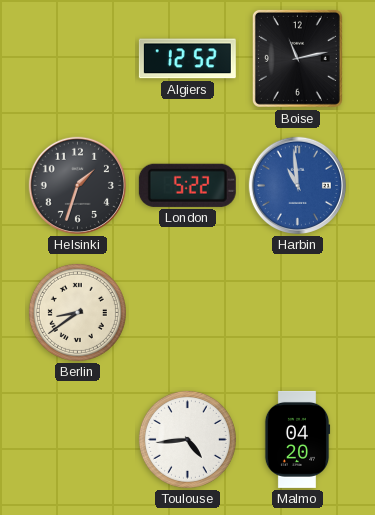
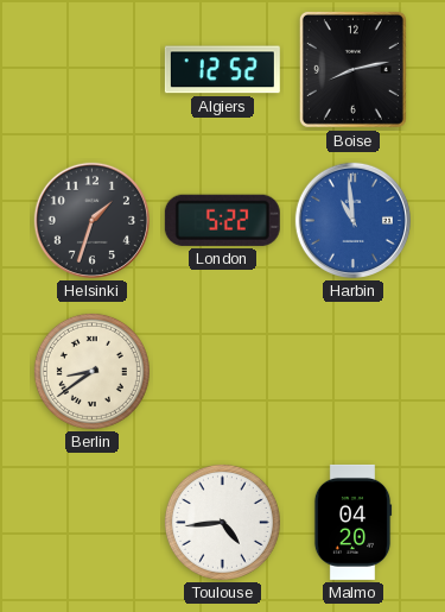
Boise: 11:13 -> 8:13 (352, 69)
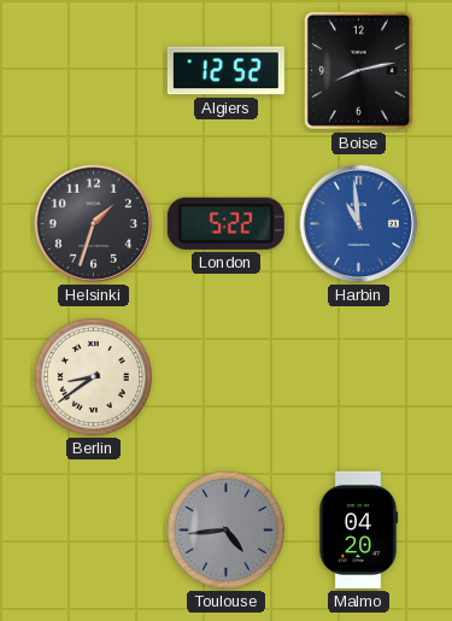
Toulouse dial: white -> grey (225, 529)
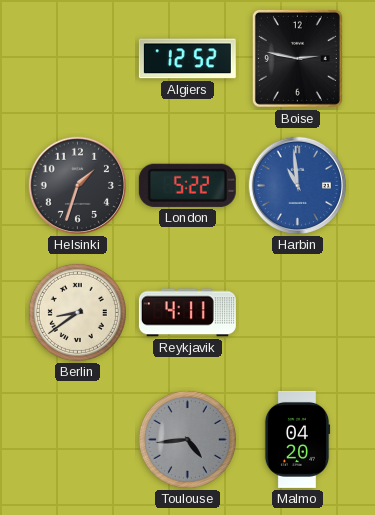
Boise: 8:13 -> 2:47 (297, 58)
Reykjavik: none -> 4:11 (187, 313)
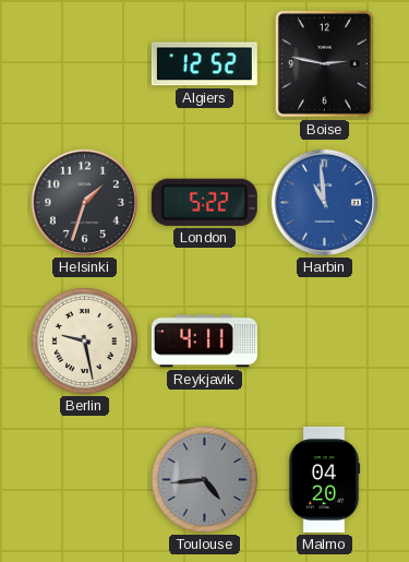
Berlin: 8:39 -> 9:28 (84, 340)
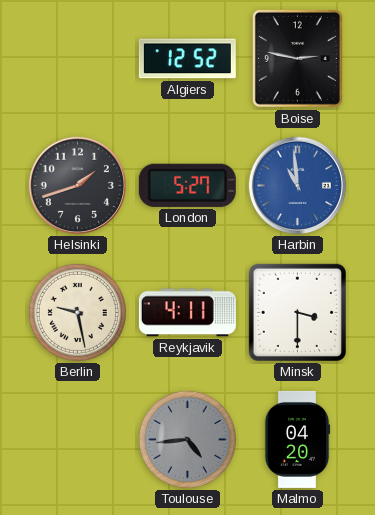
Helsinki: 1:33 -> 1:42 (77, 185)
London: 5:22 -> 5:27 (187, 185)
Minsk: none -> 3:30 (297, 312)
